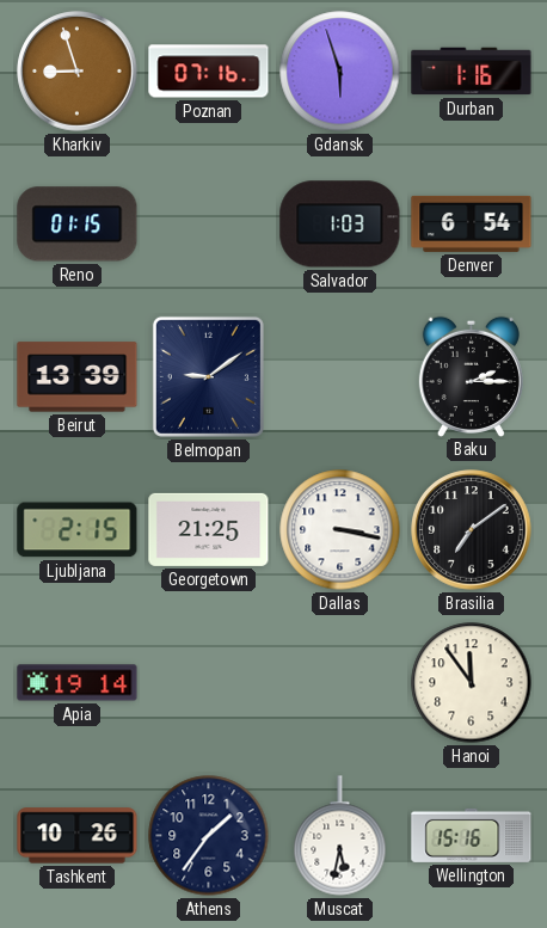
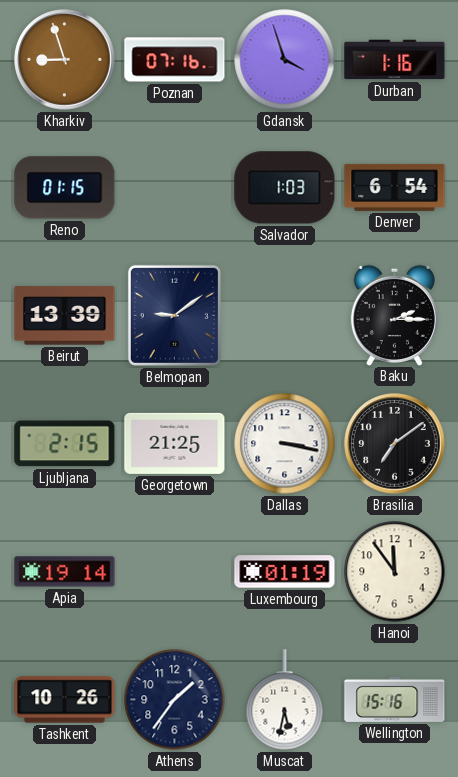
Gdansk: 5:57 -> 3:57 (285, 60)
Luxembourg: none -> 01:19 (285, 572)
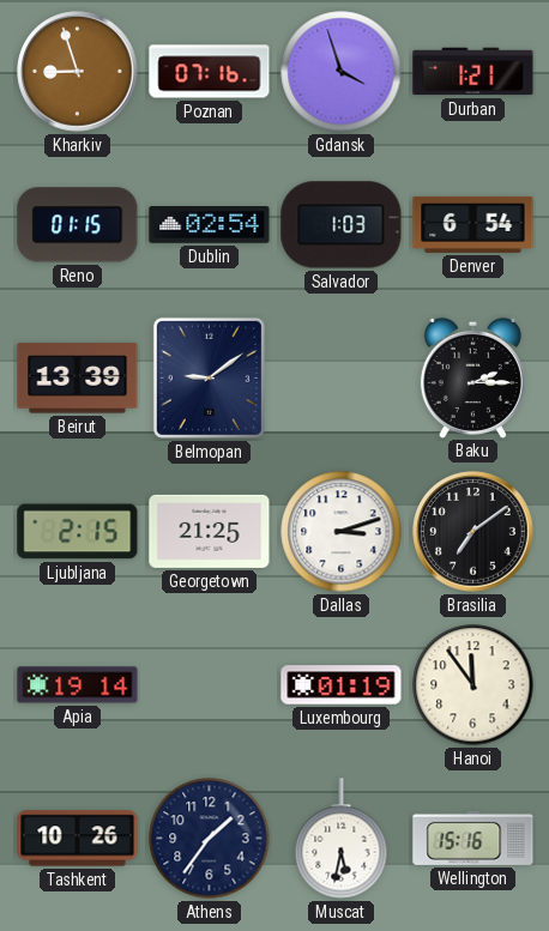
Durban: 1:16 -> 1:21 (473, 72)
Dublin: none -> 02:54 (210, 225)
Dallas: 3:17 -> 3:12 (342, 532)
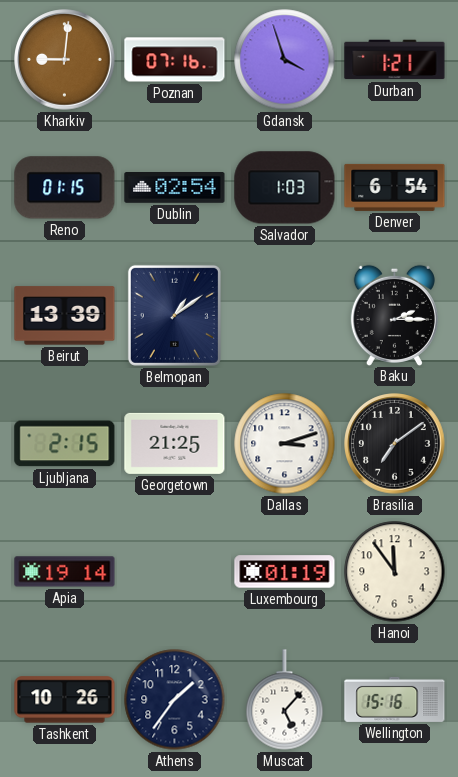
Kharkiv: 8:57 -> 9:01 (65, 60)
Belmopan: 9:09 -> 1:09 (174, 315)
Muscat: 5:32 -> 5:07 (285, 700)
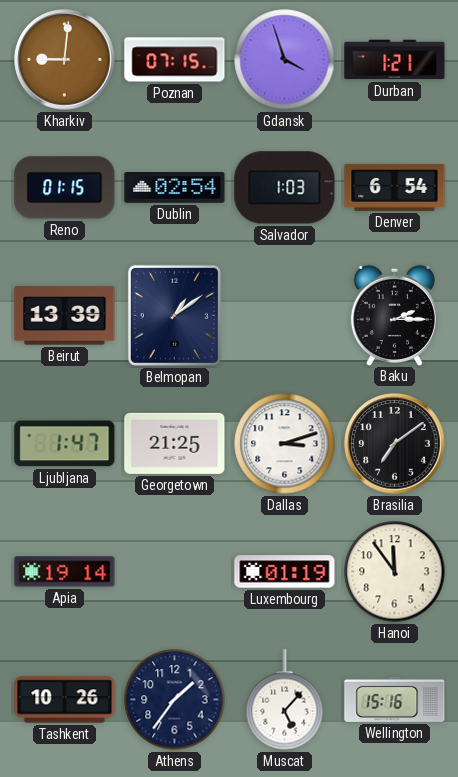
Poznan: 07:16 -> 07:15 (175, 60)
Ljubljana: 2:15 -> 1:47 (65, 444)
